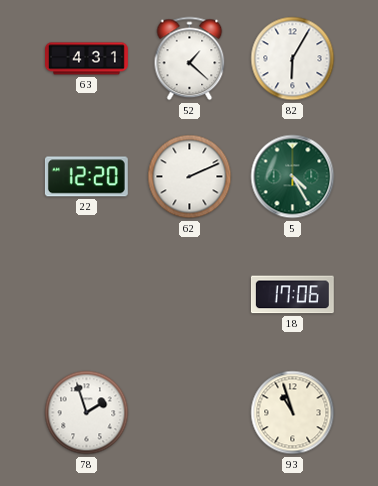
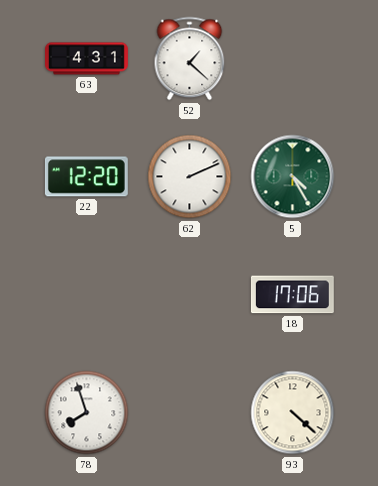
82: 6:05 -> none (293, 59)
78: 1:57 -> 7:57 (87, 413)
93: 10:57 -> 4:22 (293, 413)
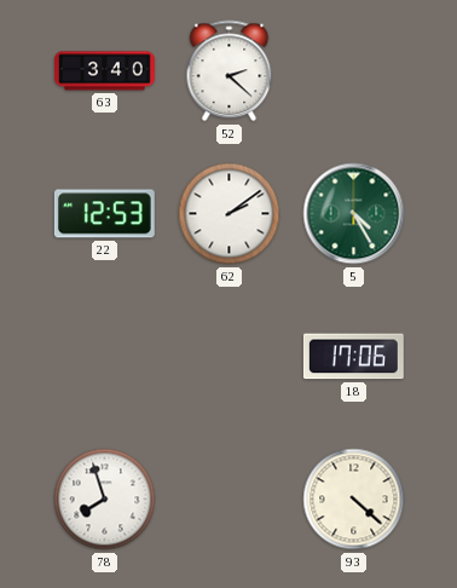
63: 4:31 -> 3:40 (105, 71)
52: 1:22 -> 2:22 (230, 71)
22: 12:20 -> 12:53 (104, 214)
62: 2:11 -> 2:09 (230, 214)
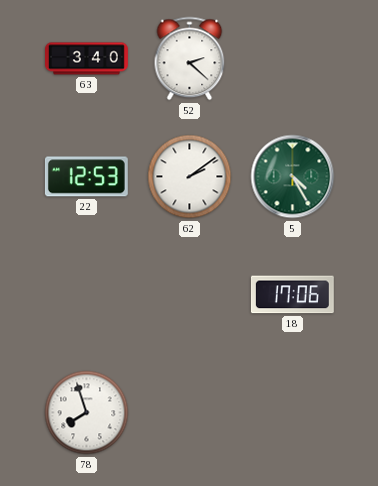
93: 4:22 -> none (354, 500)
